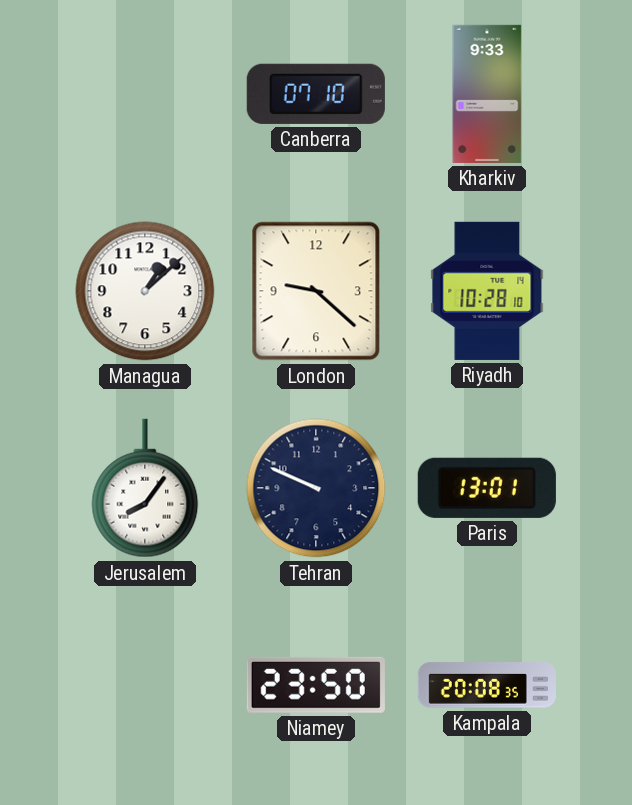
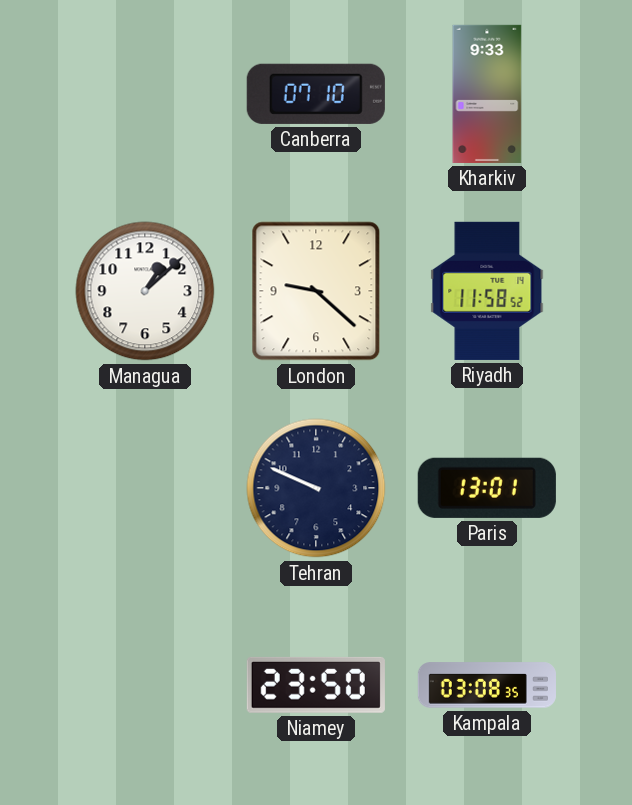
Riyadh: 10:28 -> 11:58 (487, 291)
Jerusalem: 8:06 -> none (145, 488)
Kampala: 20:08 -> 03:08 (487, 685)
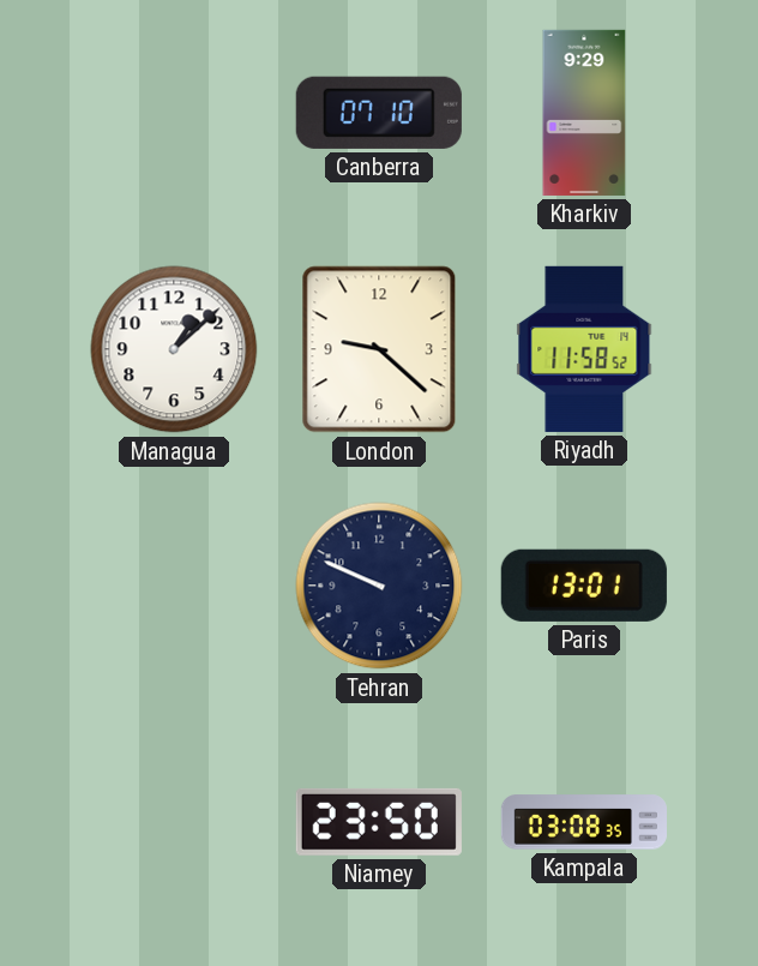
Kharkiv: 9:33 -> 9:29 (584, 113)
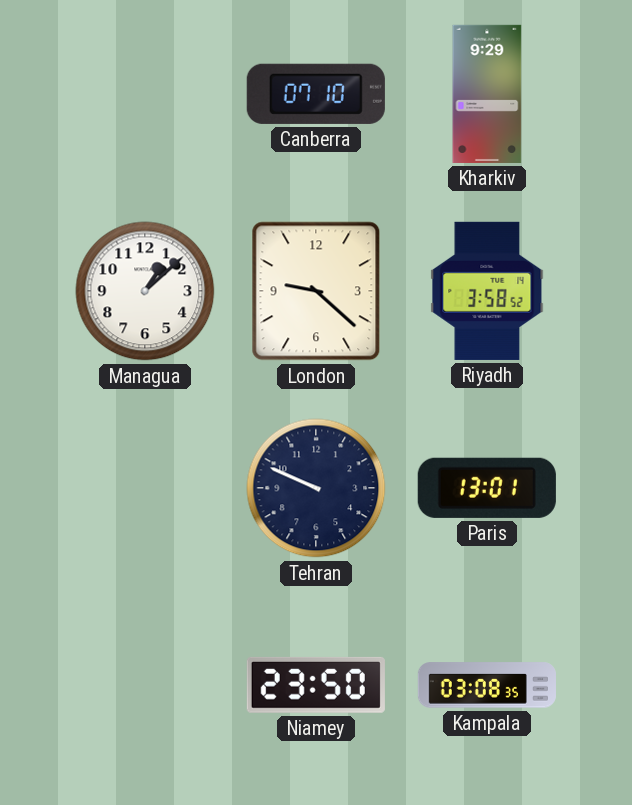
Riyadh: 11:58 -> 3:58 (487, 291)
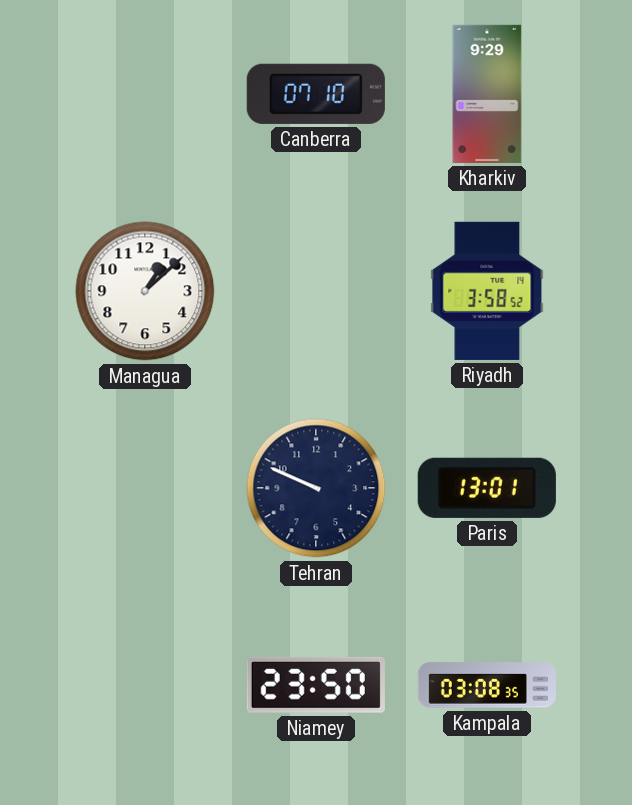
London: 9:22 -> none (316, 291)
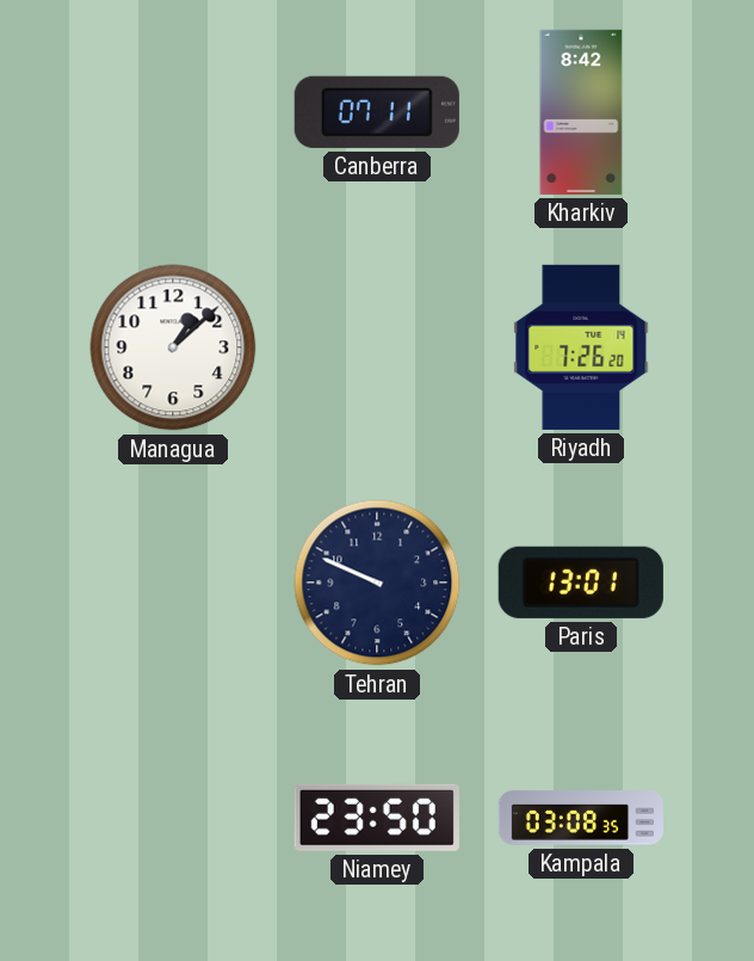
Canberra: 07:10 -> 07:11 (377, 112)
Kharkiv: 9:29 -> 8:42 (581, 112)
Riyadh: 3:58 -> 7:26 (581, 347)
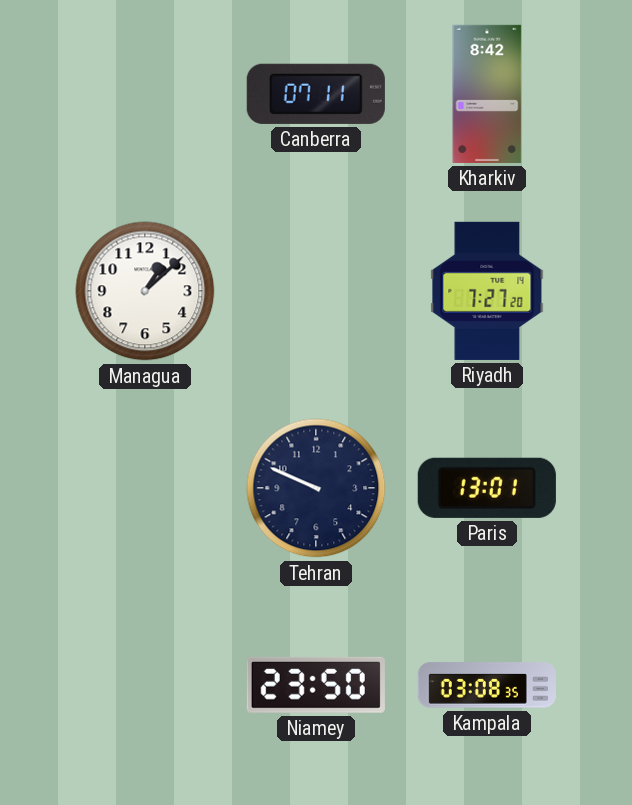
Riyadh: 7:26 -> 7:27 (487, 291)
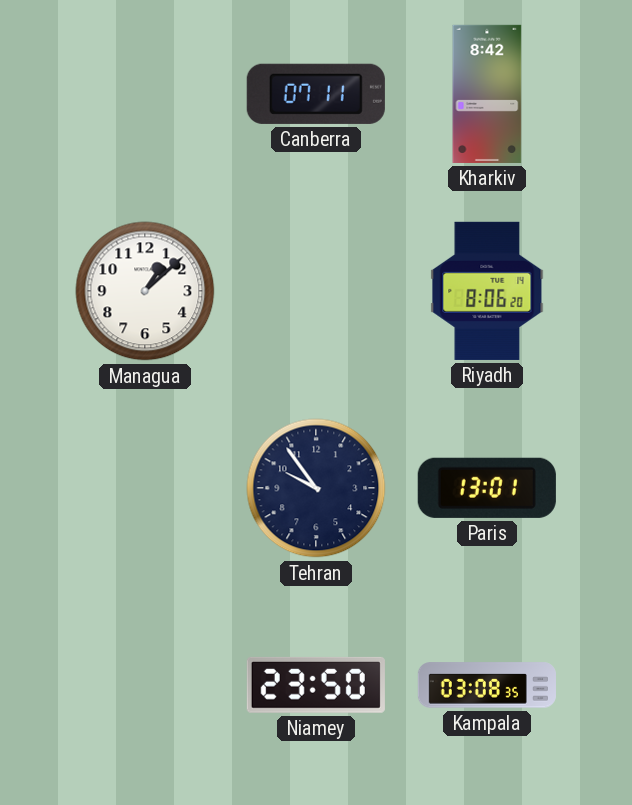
Riyadh: 7:27 -> 8:06 (487, 291)
Tehran: 9:49 -> 9:54 (316, 488)
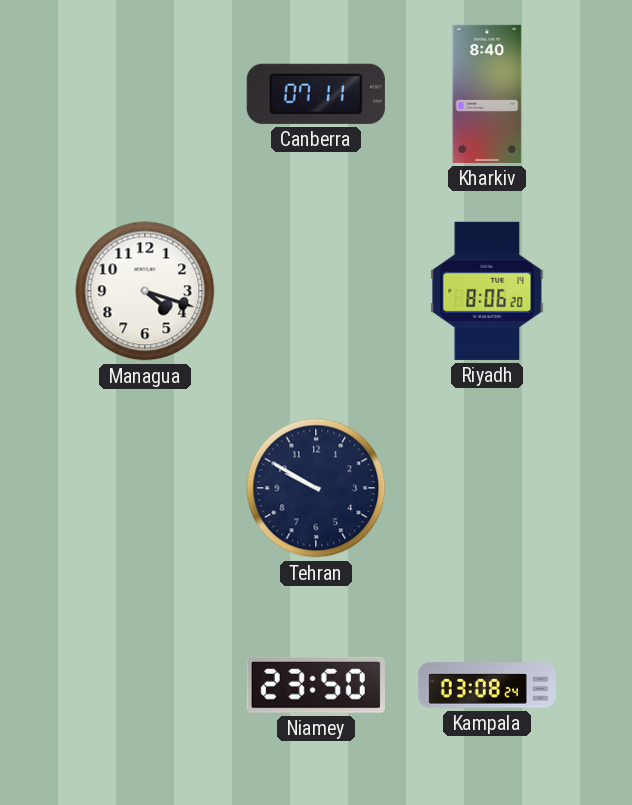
Kharkiv: 8:42 -> 8:40 (487, 94)
Managua: 1:08 -> 4:18 (145, 291)
Tehran: 9:54 -> 9:50 (316, 488)
Paris: 13:01 -> none (487, 488)
Kampala: 03:08:35 -> 03:08:24 (487, 685)
